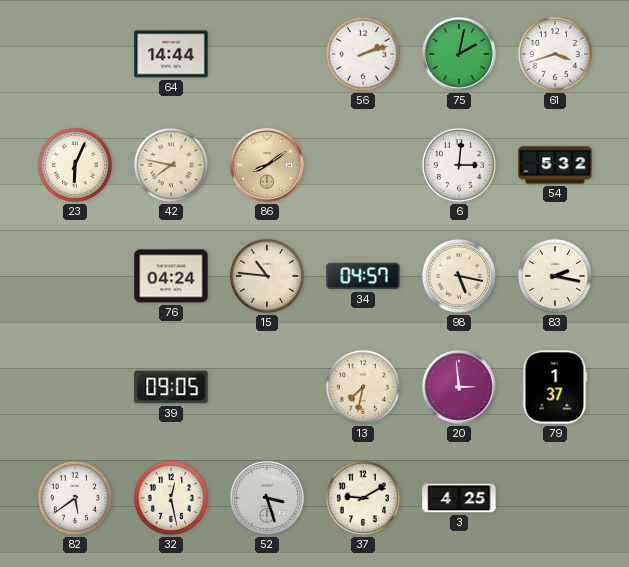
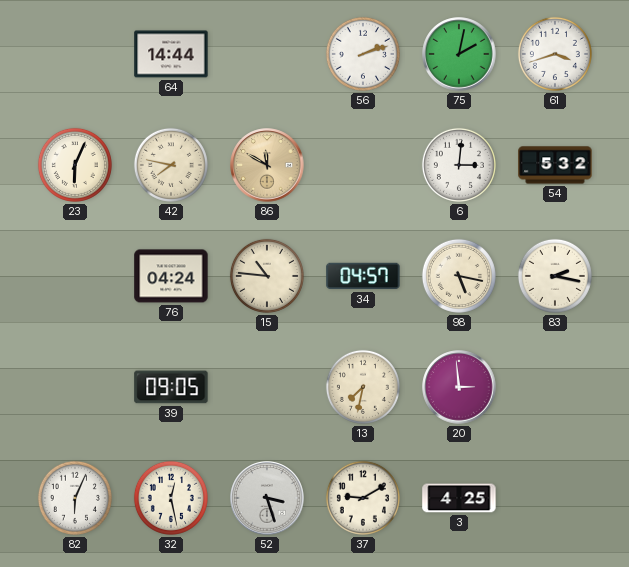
86: 8:09 -> 11:50 (267, 165)
79: 1:37 -> none (555, 387)
82: 5:39 -> 6:04 (75, 498)
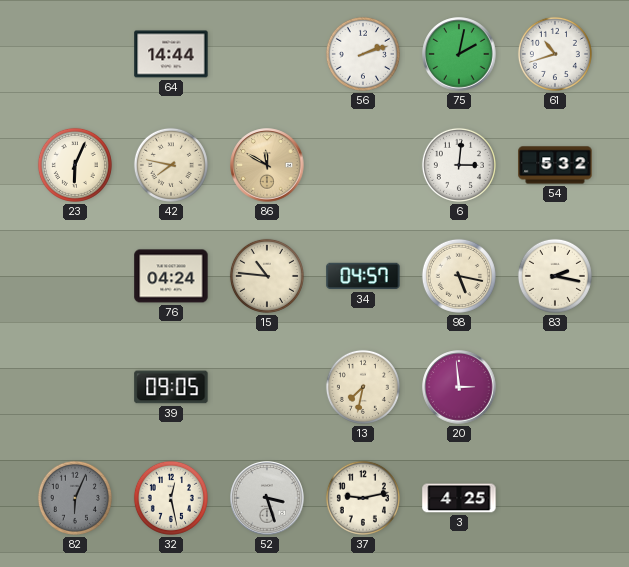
61: 3:42 -> 10:42 (555, 54)
82 dial: white -> grey (75, 498)
37: 9:10 -> 9:13 (363, 498)
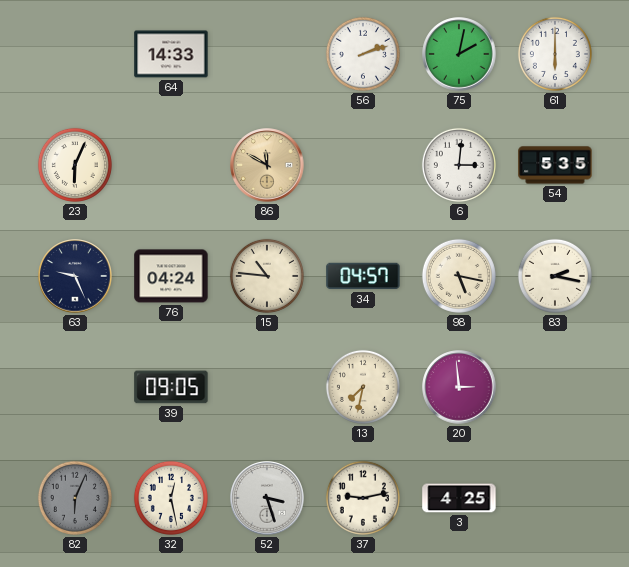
64: 14:44 -> 14:33 (171, 54)
61: 10:42 -> 6:00 (555, 54)
42: 7:47 -> none (171, 165)
54: 5:32 -> 5:35 (555, 165)
63: none -> 9:26 (75, 276)
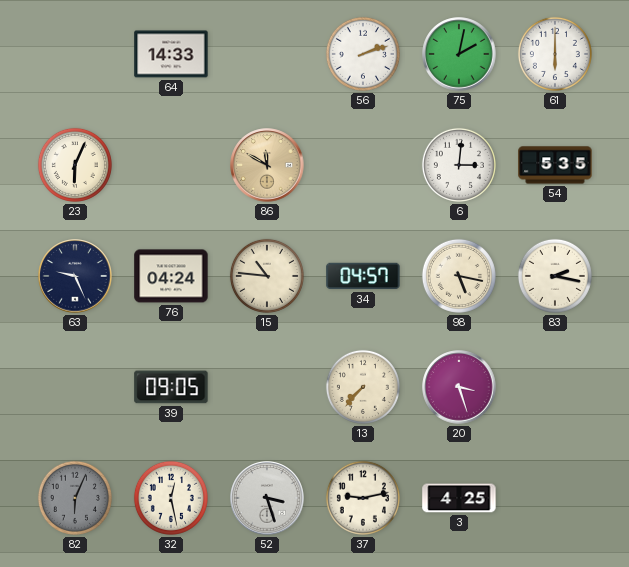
13: 7:32 -> 7:37 (363, 387)
20: 2:59 -> 3:27 (459, 387)
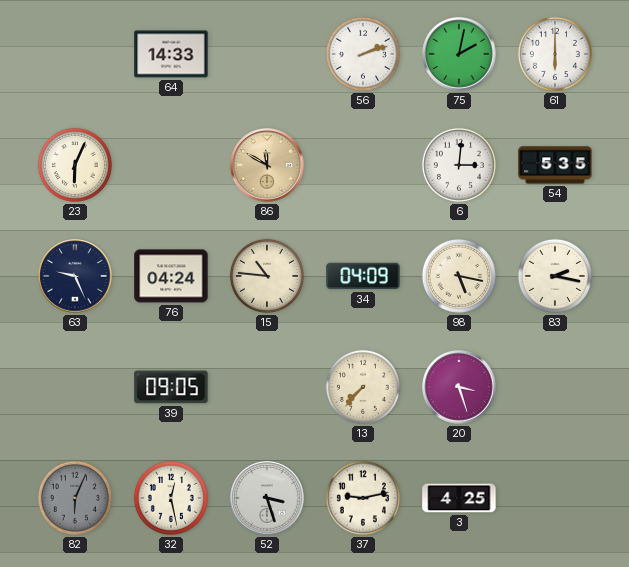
34: 04:57 -> 04:09 (363, 276)
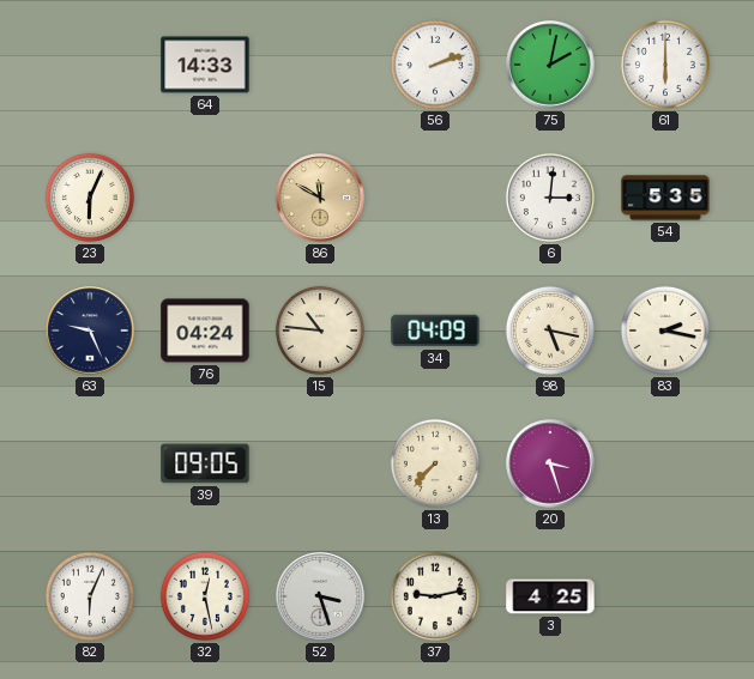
82 dial: grey -> white (90, 596)
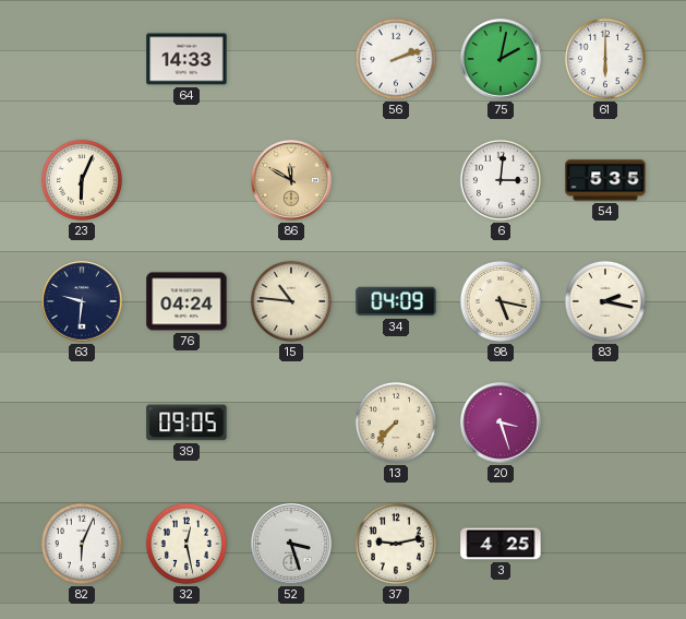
63: 9:26 -> 9:31 (82, 301)
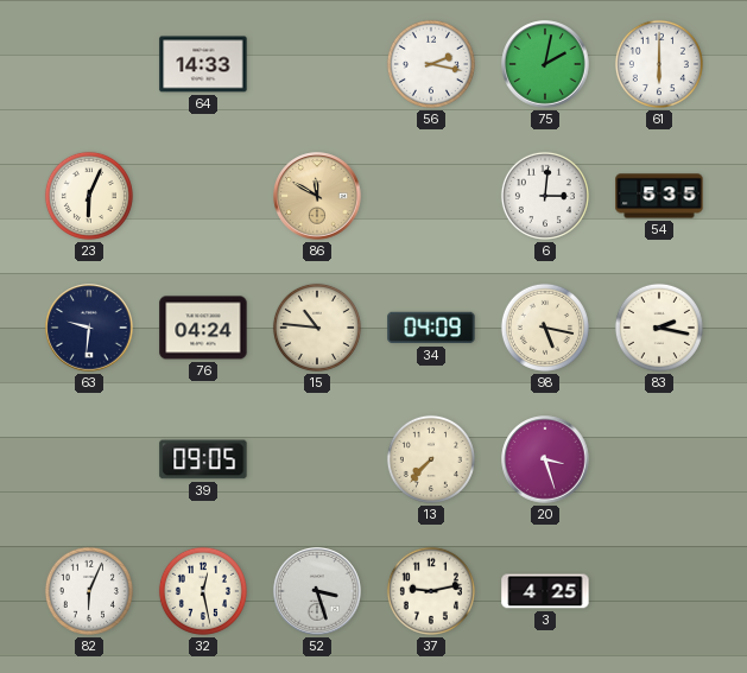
56: 2:12 -> 2:17 (431, 64)
